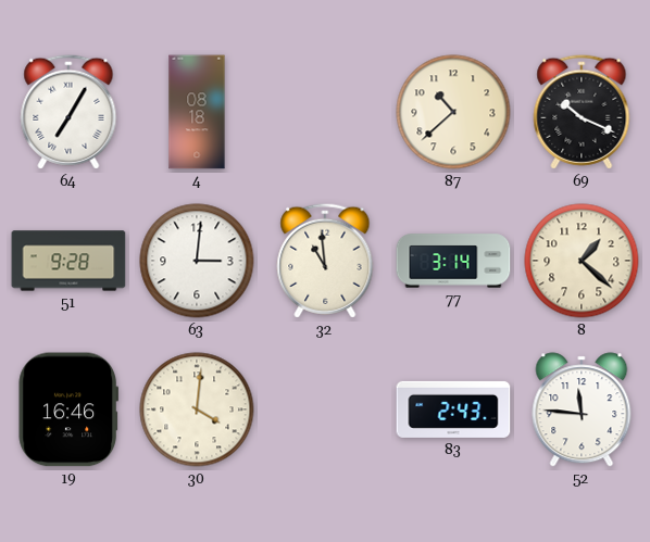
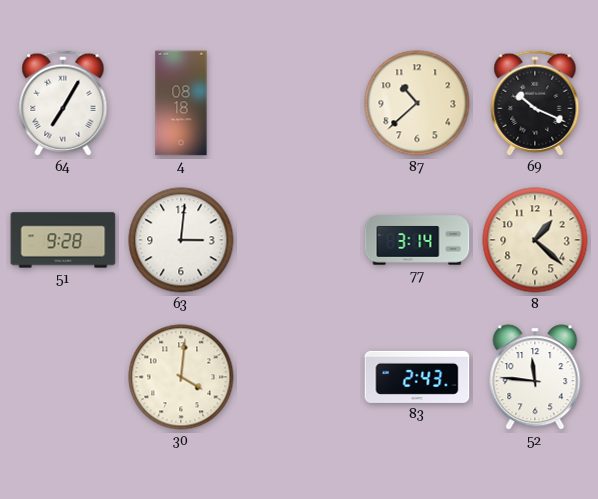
32: 10:59 -> none (325, 261)
19: 16:46 -> none (67, 409)
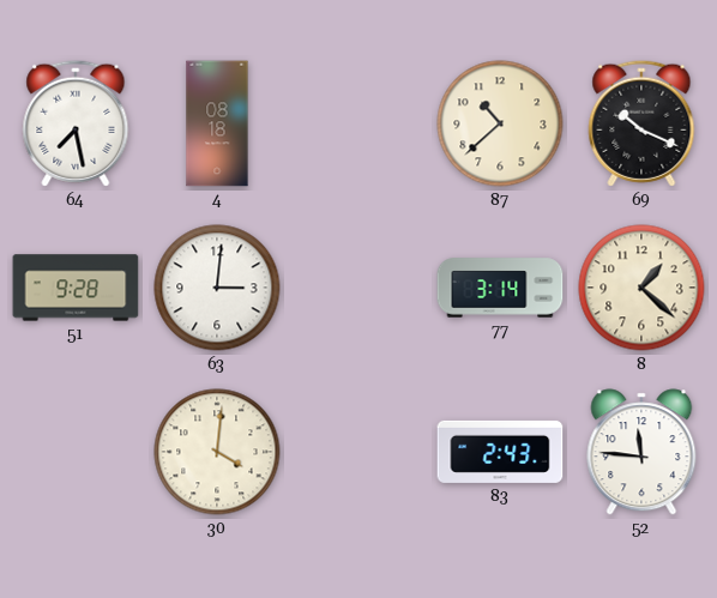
64: 7:05 -> 7:28 (76, 123)
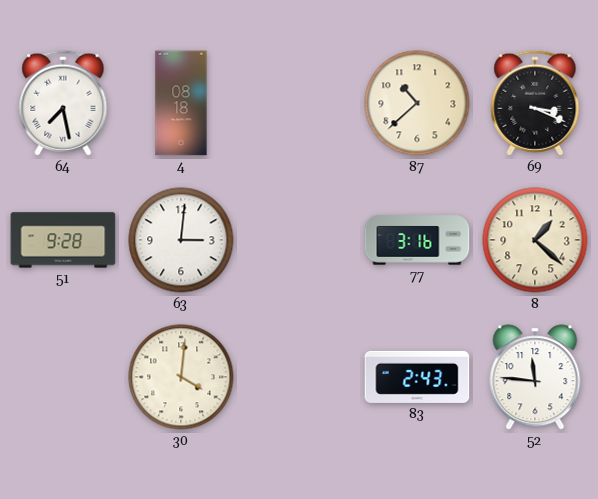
69: 10:19 -> 3:19 (535, 103)
77: 3:14 -> 3:16 (417, 240)
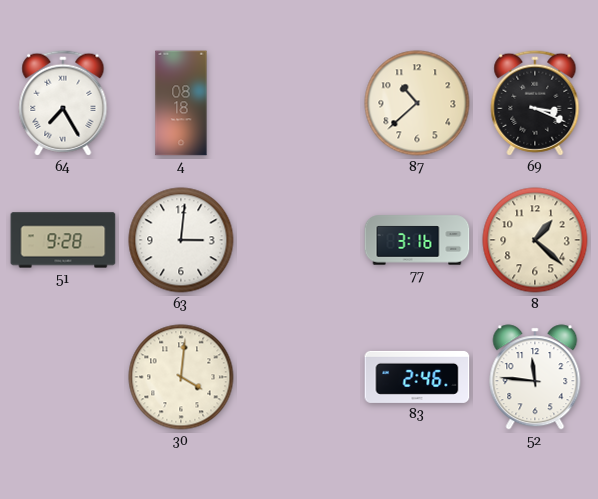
64: 7:28 -> 7:25 (63, 103)
83: 2:43 -> 2:46 (417, 377)
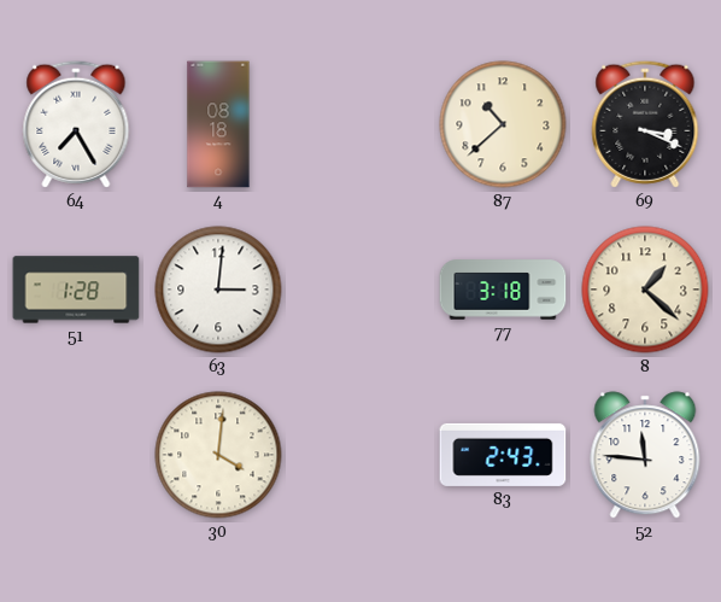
51: 9:28 -> 1:28 (76, 290)
77: 3:16 -> 3:18 (503, 290)
83: 2:46 -> 2:43 (503, 455)
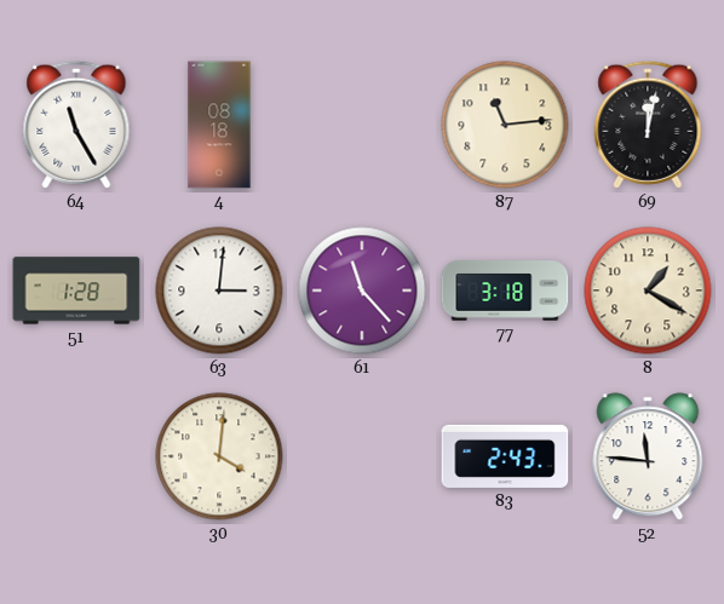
64: 7:25 -> 11:25 (76, 125)
87: 10:38 -> 11:14 (505, 125)
69: 3:19 -> 12:02 (648, 125)
61: none -> 11:23 (362, 291)
8: 1:22 -> 1:20 (648, 291)
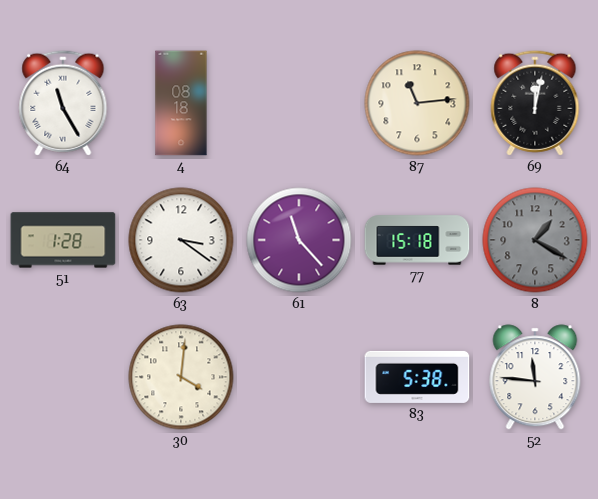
63: 3:01 -> 3:21 (181, 240)
77: 3:18 -> 15:18 (417, 240)
8 dial: cream -> grey (535, 240)
83: 2:43 -> 5:38 (417, 377)
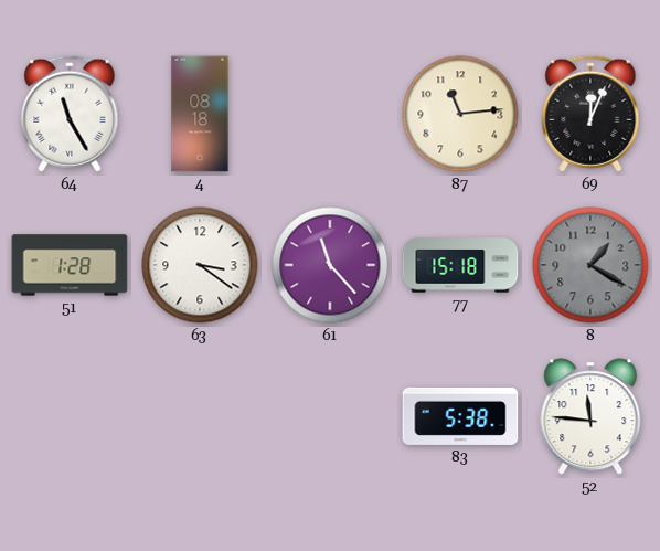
69: 12:02 -> 12:04 (590, 114)
30: 4:01 -> none (181, 377)
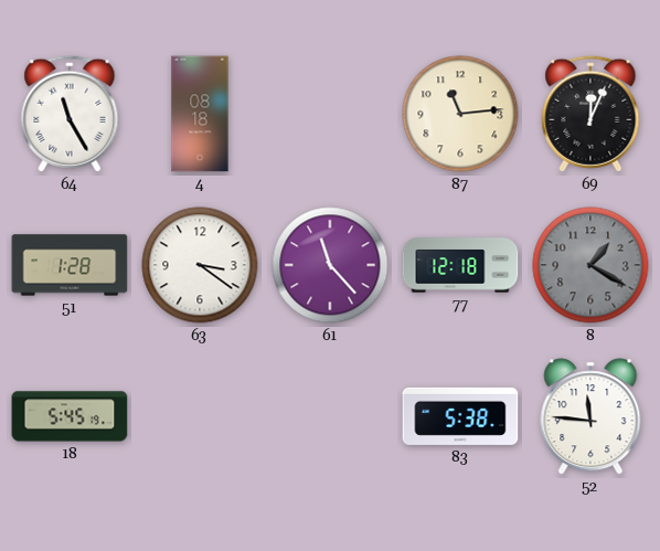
77: 15:18 -> 12:18 (460, 265)
18: none -> 5:45 (70, 416)
